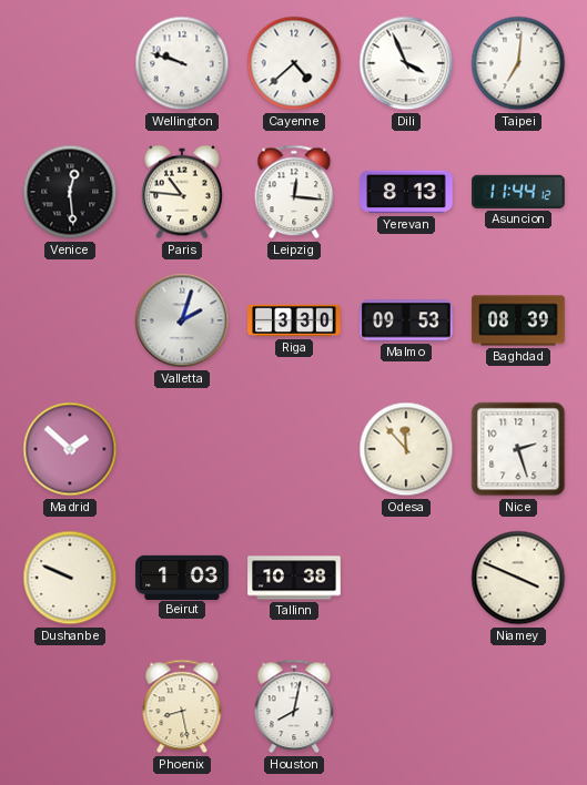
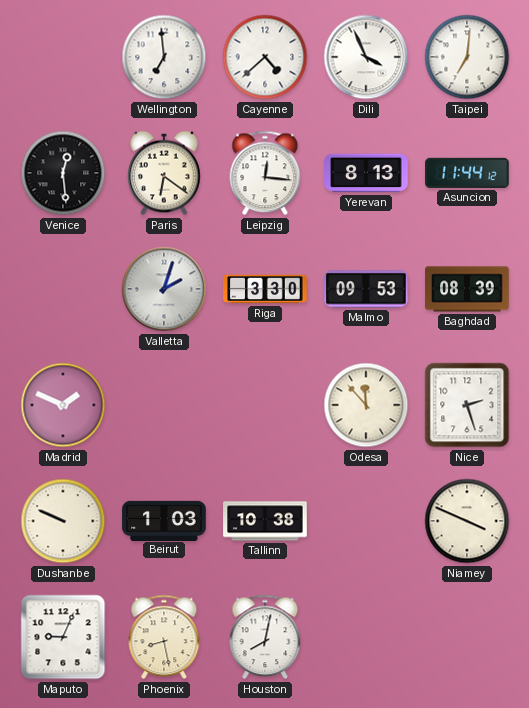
Wellington: 9:48 -> 6:59 (164, 57)
Paris: 10:46 -> 6:21 (164, 173)
Madrid: 1:52 -> 1:49 (63, 405)
Maputo: none -> 9:04 (63, 637)
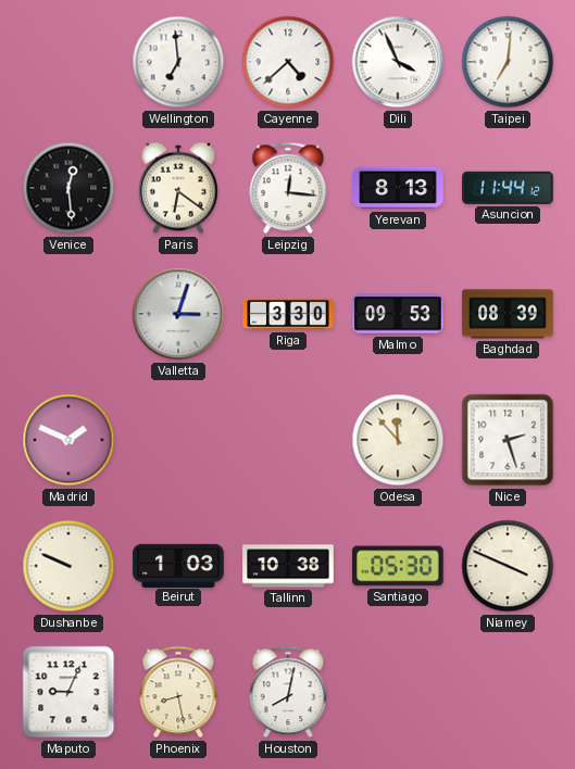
Valletta: 2:03 -> 3:03 (178, 314)
Santiago: none -> 05:30 (399, 566)
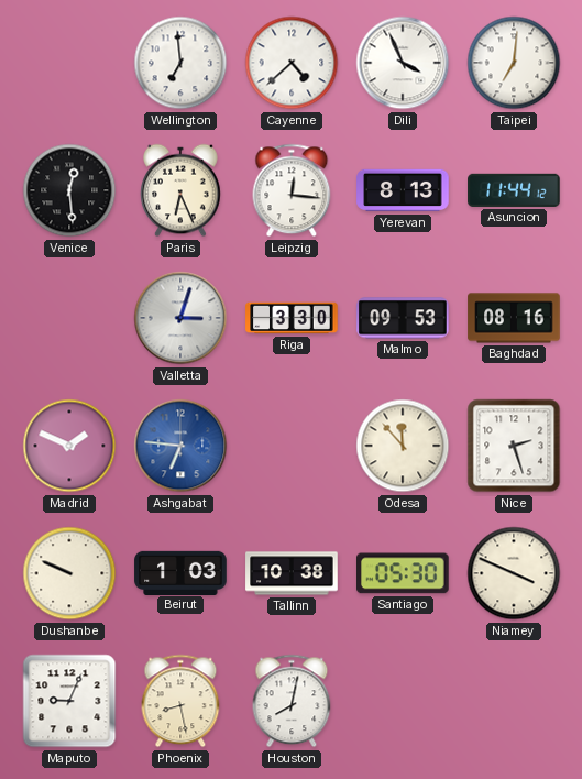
Paris: 6:21 -> 6:26 (180, 190)
Baghdad: 08:39 -> 08:16 (514, 318)
Ashgabat: none -> 6:46 (180, 446)
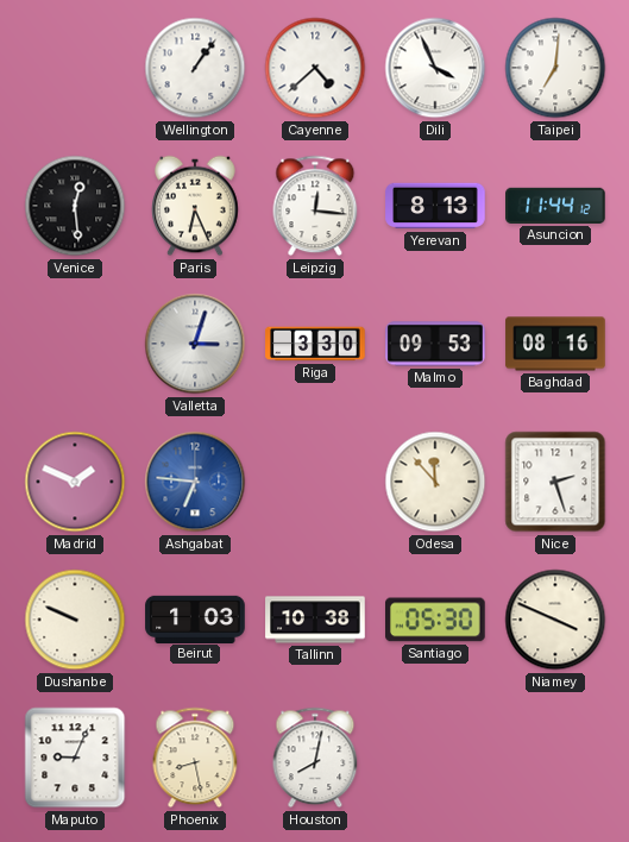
Wellington: 6:59 -> 1:06 (195, 68)
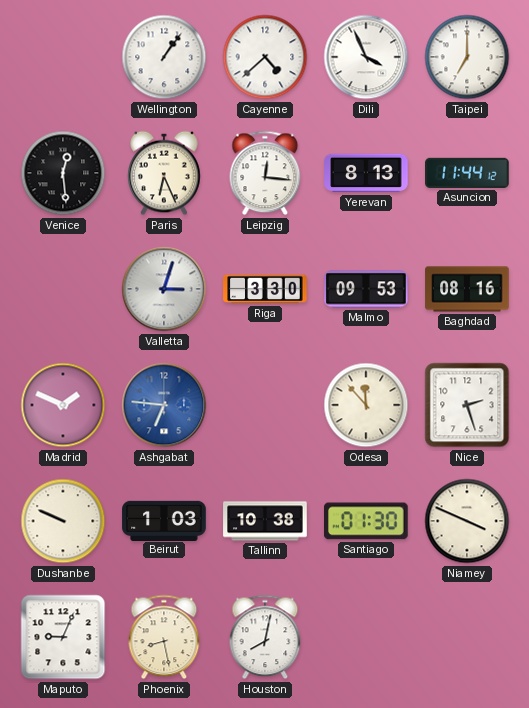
Taipei: 7:01 -> 7:00 (467, 57)
Santiago: 05:30 -> 01:30 (367, 521)
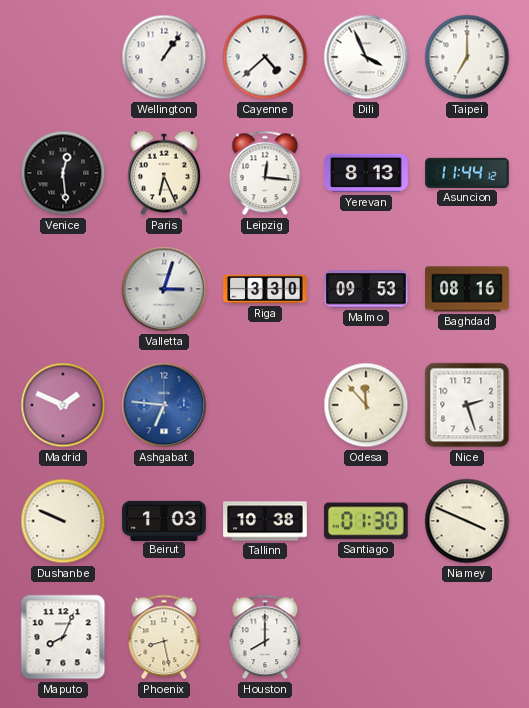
Maputo: 9:04 -> 8:04 (63, 637)
Houston: 8:02 -> 8:00 (265, 637)
